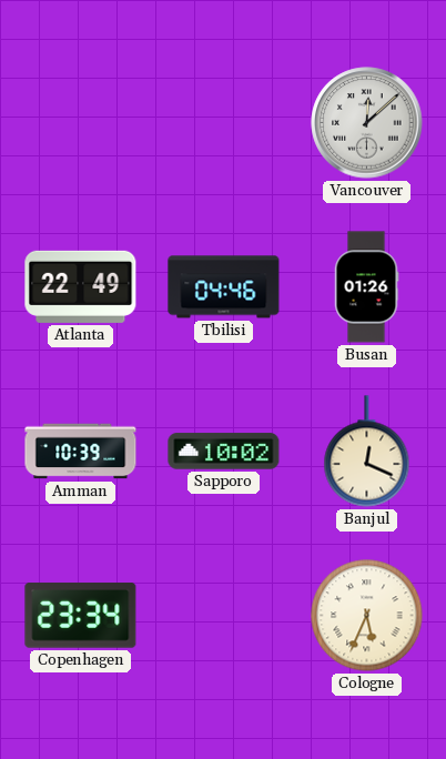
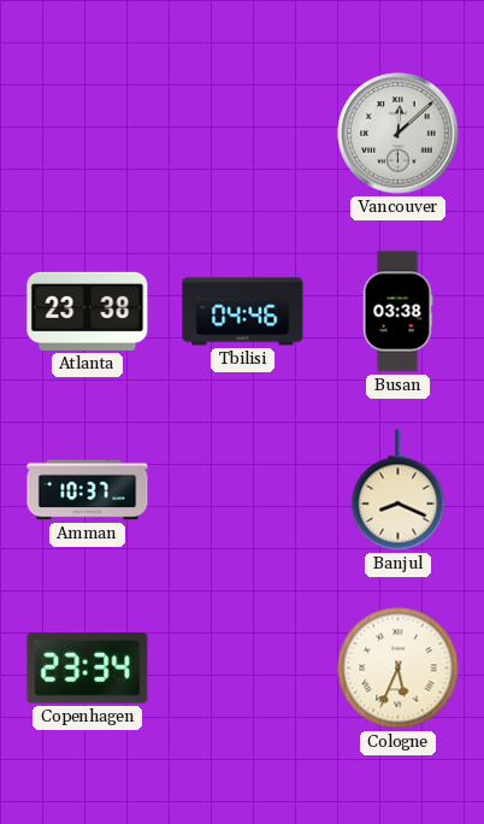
Atlanta: 22:49 -> 23:38 (88, 311)
Busan: 01:26 -> 03:38 (397, 312)
Amman: 10:39 -> 10:37 (88, 490)
Sapporo: 10:02 -> none (224, 452)
Banjul: 12:19 -> 8:19 (399, 490)
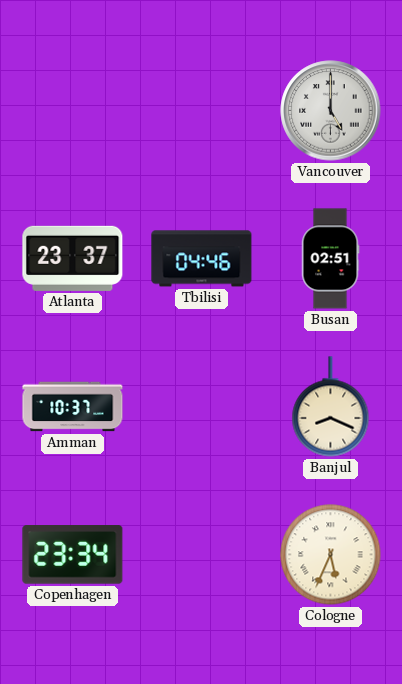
Vancouver: 12:08 -> 5:00 (331, 111)
Atlanta: 23:38 -> 23:37 (73, 258)
Busan: 03:38 -> 02:51 (330, 259)
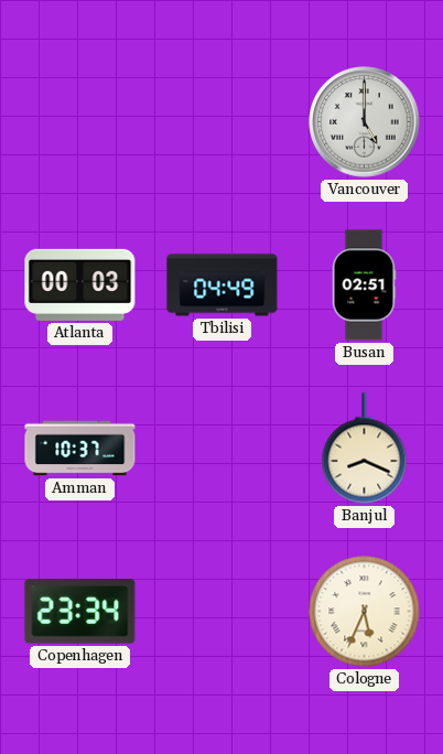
Atlanta: 23:37 -> 00:03 (80, 284)
Tbilisi: 04:46 -> 04:49 (223, 286)
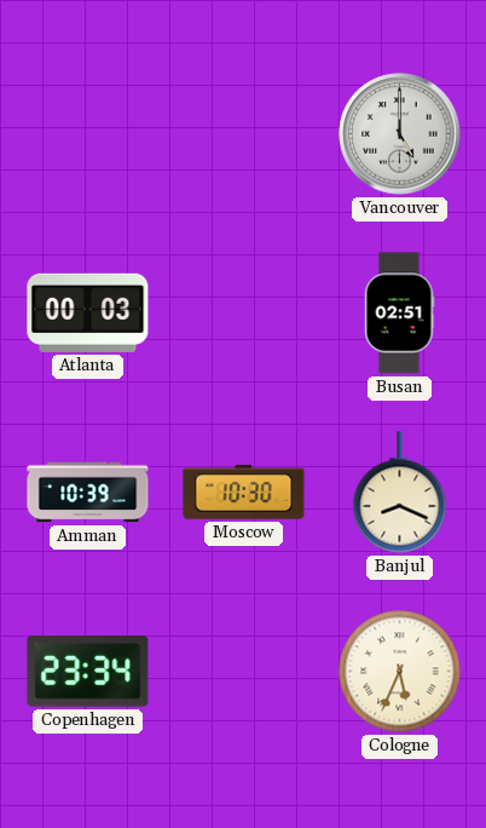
Tbilisi: 04:49 -> none (223, 286)
Amman: 10:37 -> 10:39 (88, 493)
Moscow: none -> 10:30 (244, 493)
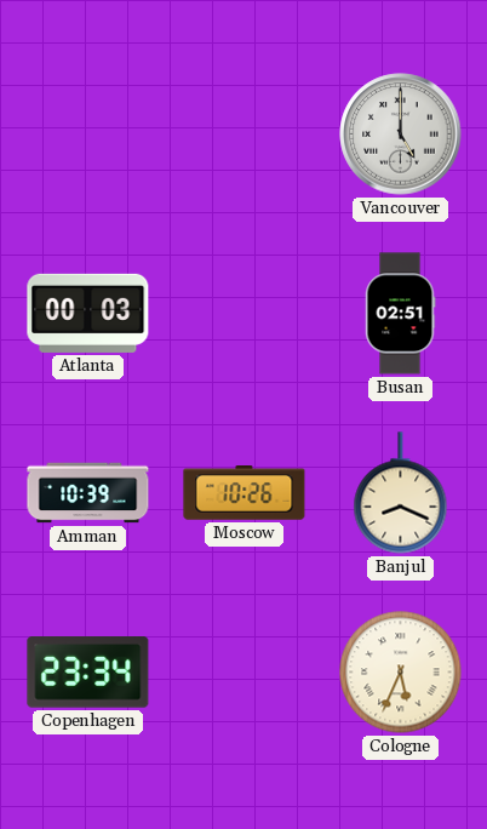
Moscow: 10:30 -> 10:26 (245, 493)
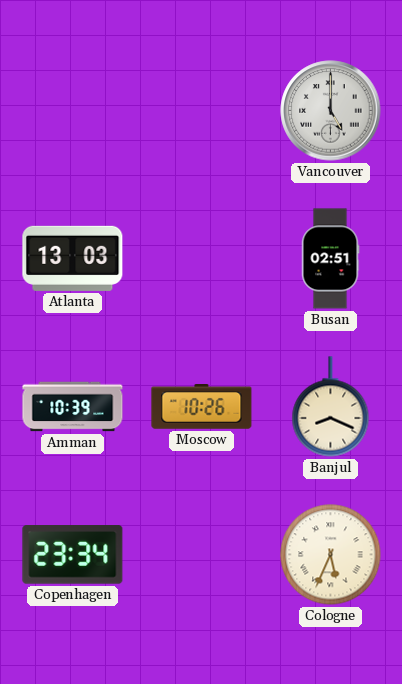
Atlanta: 00:03 -> 13:03 (73, 258)
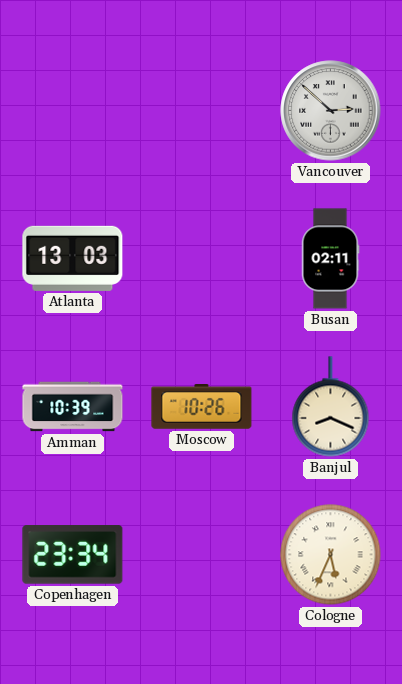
Vancouver: 5:00 -> 2:52 (331, 111)
Busan: 02:51 -> 02:11 (330, 259)
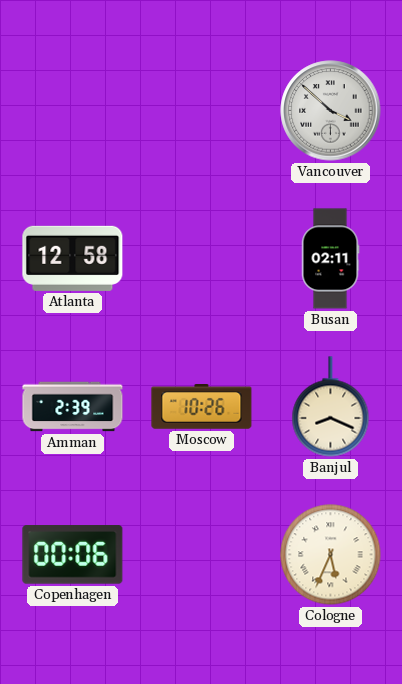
Vancouver: 2:52 -> 3:52 (331, 111)
Atlanta: 13:03 -> 12:58 (73, 258)
Amman: 10:39 -> 2:39 (73, 407)
Copenhagen: 23:34 -> 00:06 (73, 555)
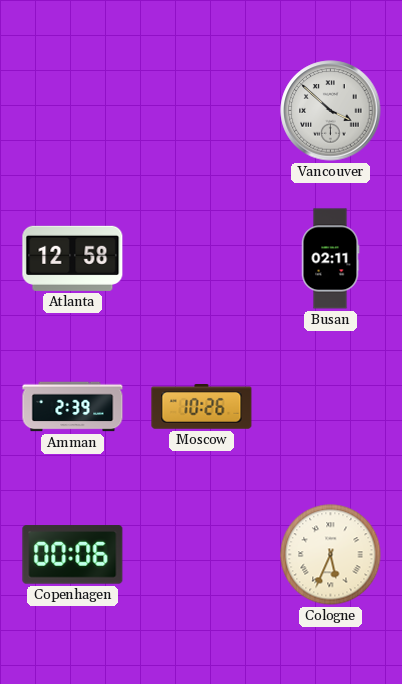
Banjul: 8:19 -> none (331, 407)
